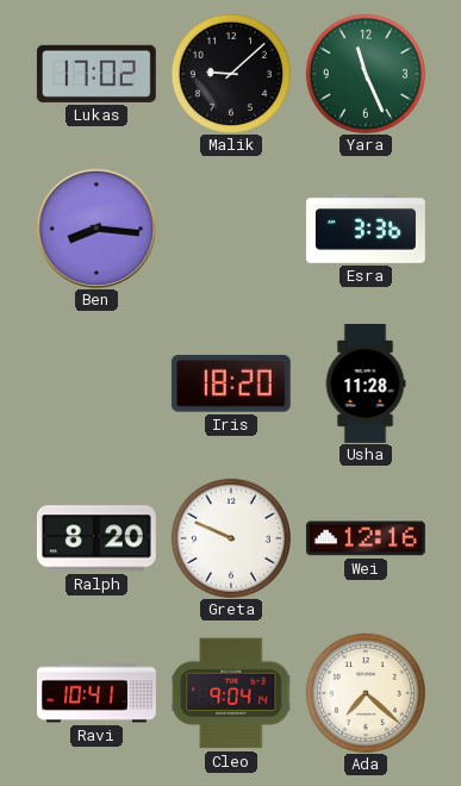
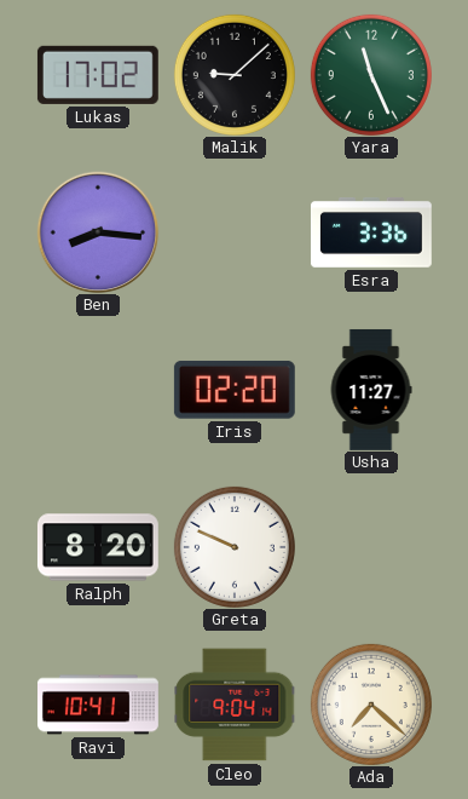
Iris: 18:20 -> 02:20 (235, 390)
Usha: 11:28 -> 11:27 (371, 390)
Wei: 12:16 -> none (366, 538)
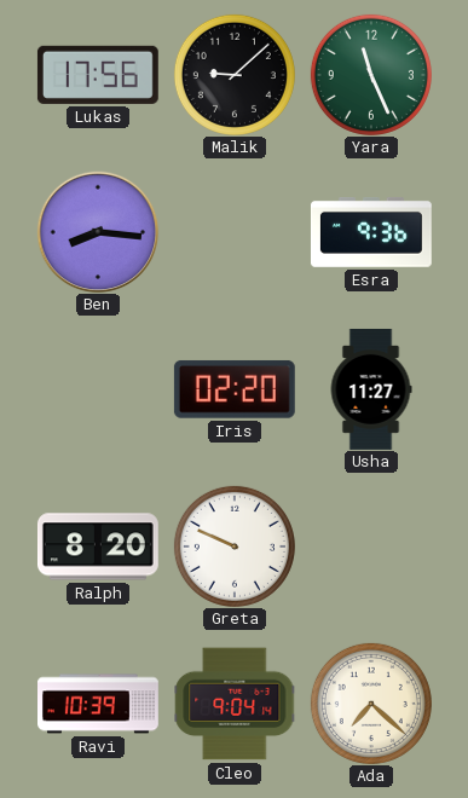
Lukas: 17:02 -> 17:56 (98, 75)
Esra: 3:36 -> 9:36 (371, 232)
Ravi: 10:41 -> 10:39 (99, 704)
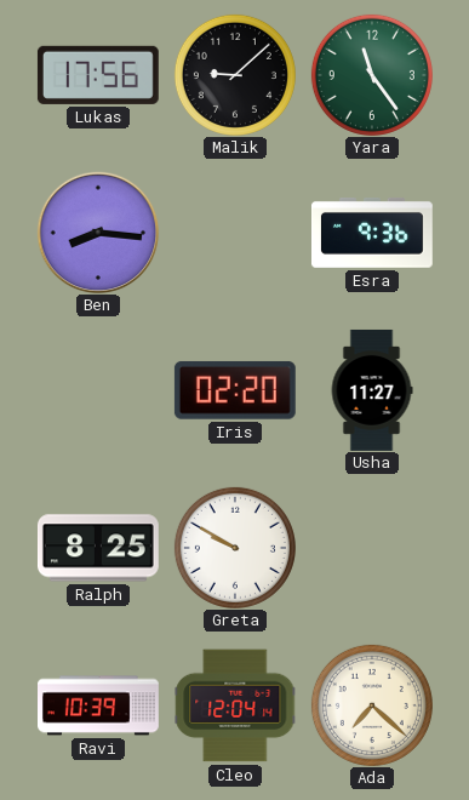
Yara: 11:26 -> 11:24 (372, 75)
Ralph: 8:20 -> 8:25 (98, 548)
Greta: 9:49 -> 9:50 (235, 548)
Cleo: 9:04 -> 12:04 (235, 705)
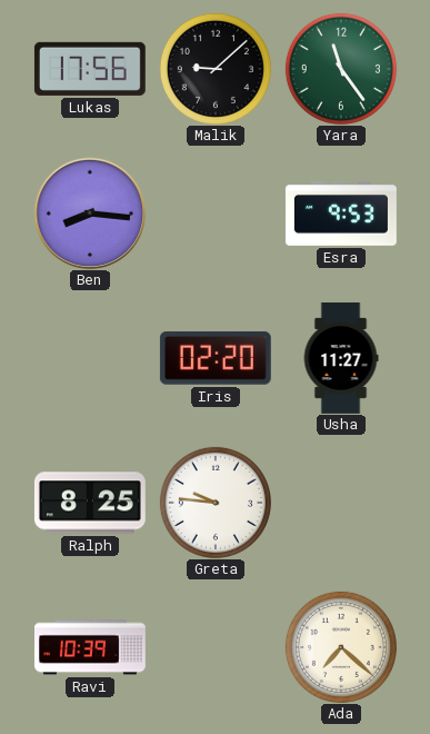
Esra: 9:36 -> 9:53 (341, 214)
Greta: 9:50 -> 9:46 (216, 503)
Cleo: 12:04 -> none (235, 705)
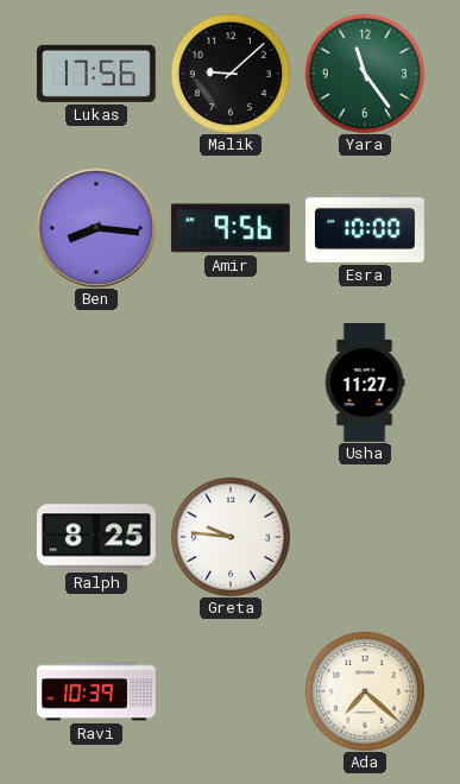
Amir: none -> 9:56 (231, 228)
Esra: 9:53 -> 10:00 (365, 228)
Iris: 02:20 -> none (216, 358)
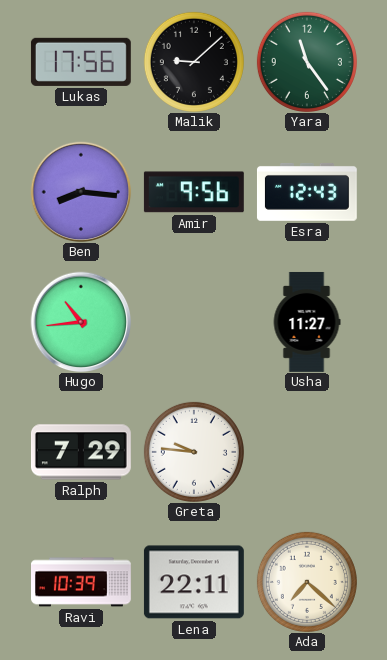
Esra: 10:00 -> 12:43 (307, 192)
Hugo: none -> 10:44 (81, 322)
Ralph: 8:25 -> 7:29 (81, 452)
Lena: none -> 22:11 (194, 582)
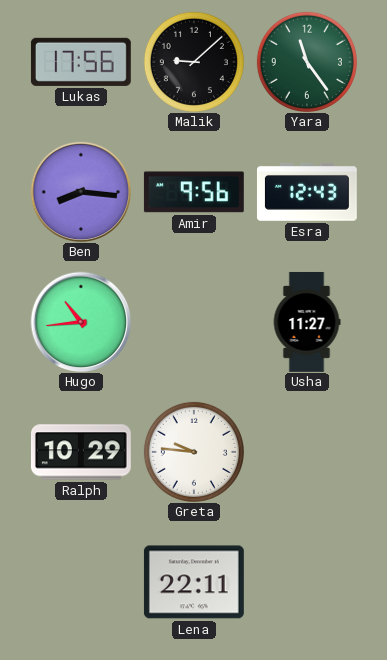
Ralph: 7:29 -> 10:29 (81, 452)
Ravi: 10:39 -> none (82, 582)
Ada: 7:22 -> none (307, 582)
